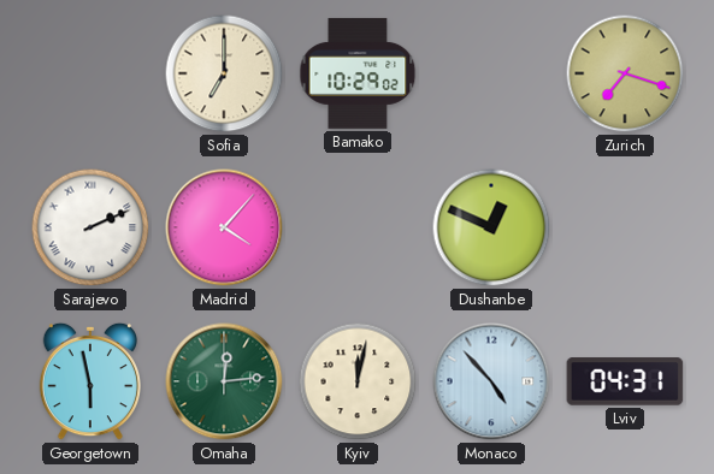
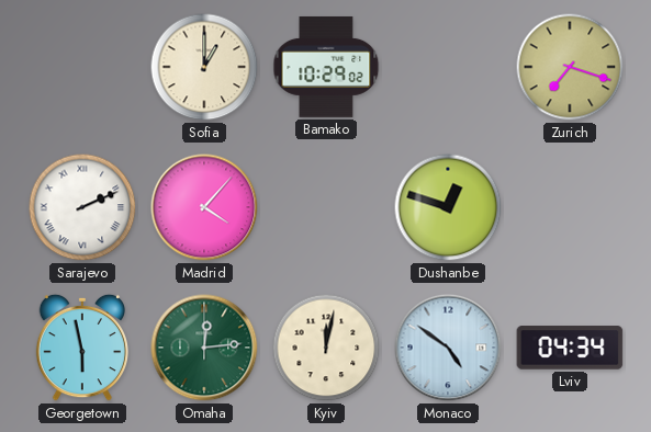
Sofia: 7:00 -> 1:00 (204, 67)
Dushanbe: 12:49 -> 12:48 (448, 207)
Monaco: 4:53 -> 4:51 (448, 348)
Lviv: 04:31 -> 04:34 (570, 348)
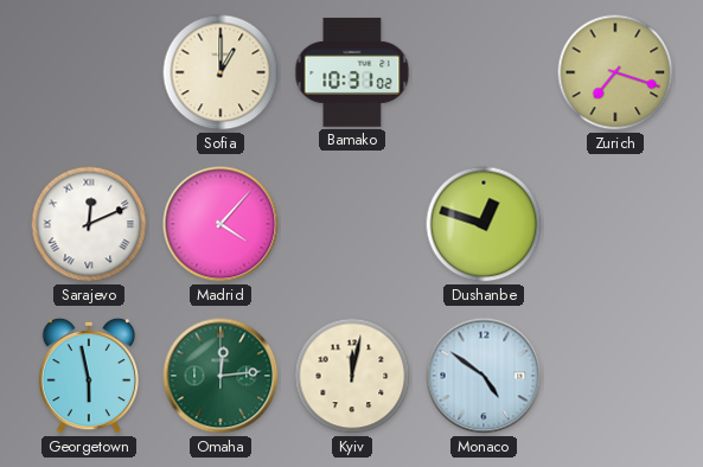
Bamako: 10:29 -> 10:31 (352, 72)
Sarajevo: 2:11 -> 12:11 (89, 224)
Lviv: 04:34 -> none (570, 348)
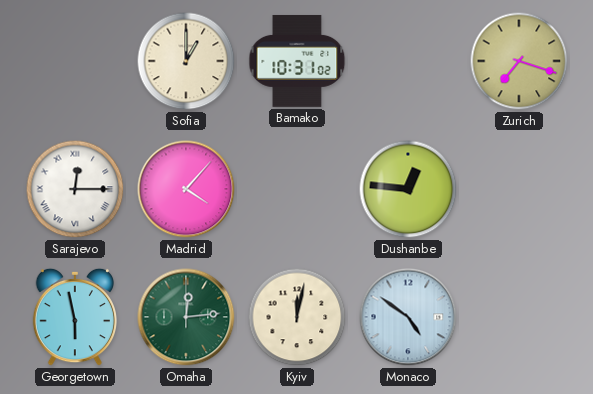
Sarajevo: 12:11 -> 12:15 (75, 189)
Dushanbe: 12:48 -> 12:46 (408, 189)
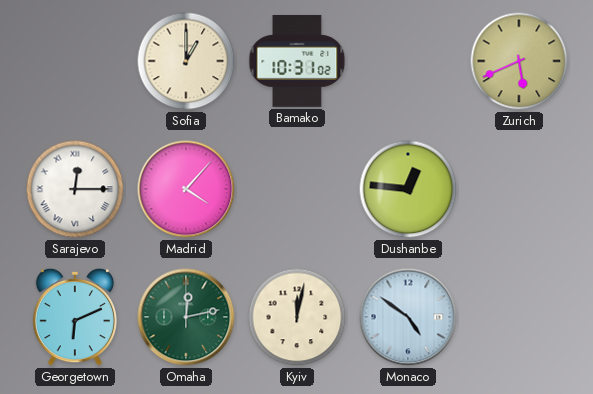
Zurich: 7:18 -> 5:41 (519, 61)
Georgetown: 5:58 -> 6:11 (74, 317)
Omaha: 12:14 -> 12:13 (186, 317)
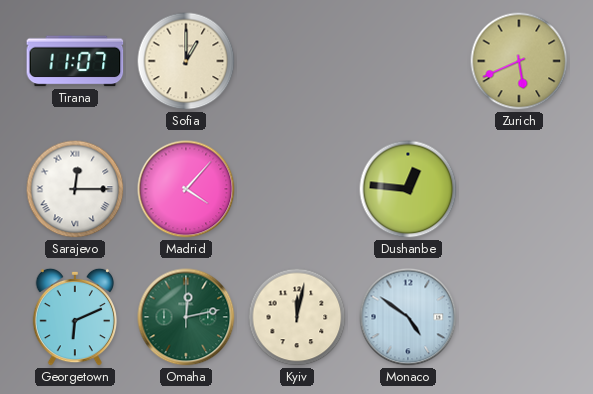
Tirana: none -> 11:07 (75, 61)
Bamako: 10:31 -> none (297, 61)
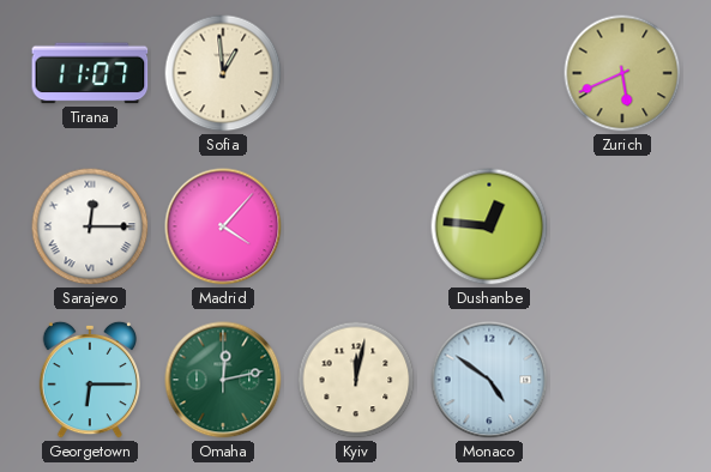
Sofia: 1:00 -> 12:59 (223, 73)
Georgetown: 6:11 -> 6:15 (89, 380)
